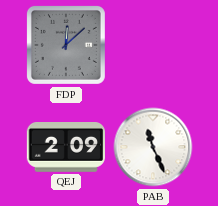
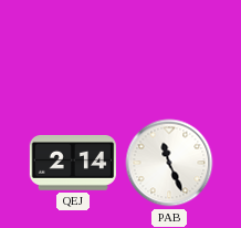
FDP: 12:08 -> none (66, 45)
QEJ: 2:09 -> 2:14 (72, 164)
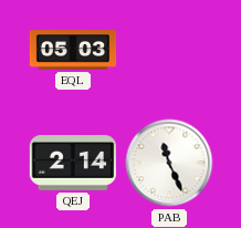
EQL: none -> 05:03 (73, 50)
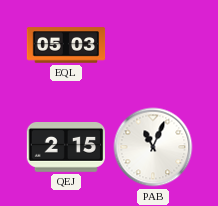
QEJ: 2:14 -> 2:15 (65, 148)
PAB: 11:26 -> 11:04 (153, 147)
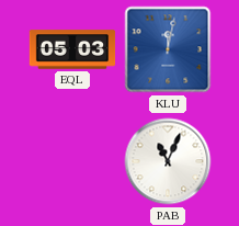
KLU: none -> 12:02 (168, 49)
QEJ: 2:15 -> none (65, 148)
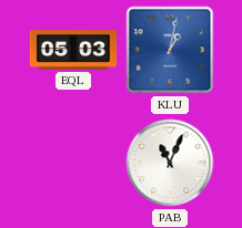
KLU: 12:02 -> 1:02 (170, 50)
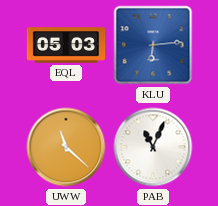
KLU: 1:02 -> 6:14 (153, 45)
UWW: none -> 11:22 (66, 147)
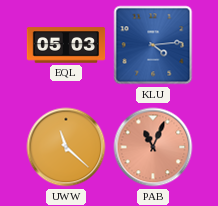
KLU: 6:14 -> 4:14 (153, 45)
PAB dial: white -> salmon (153, 147)
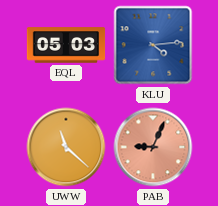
PAB: 11:04 -> 9:04 (153, 147)
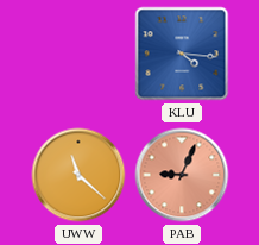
EQL: 05:03 -> none (66, 45)
KLU: 4:14 -> 4:16 (182, 54)
